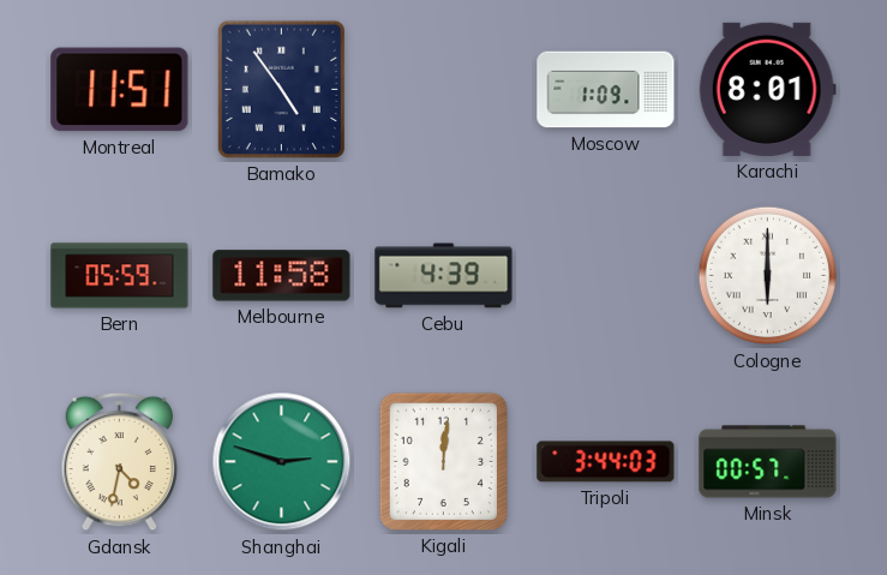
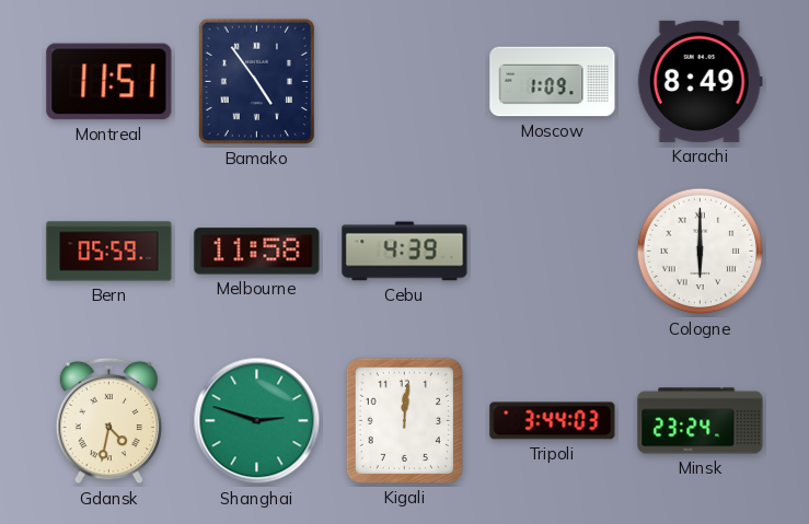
Karachi: 8:01 -> 8:49 (700, 81)
Minsk: 00:57 -> 23:24 (701, 421)
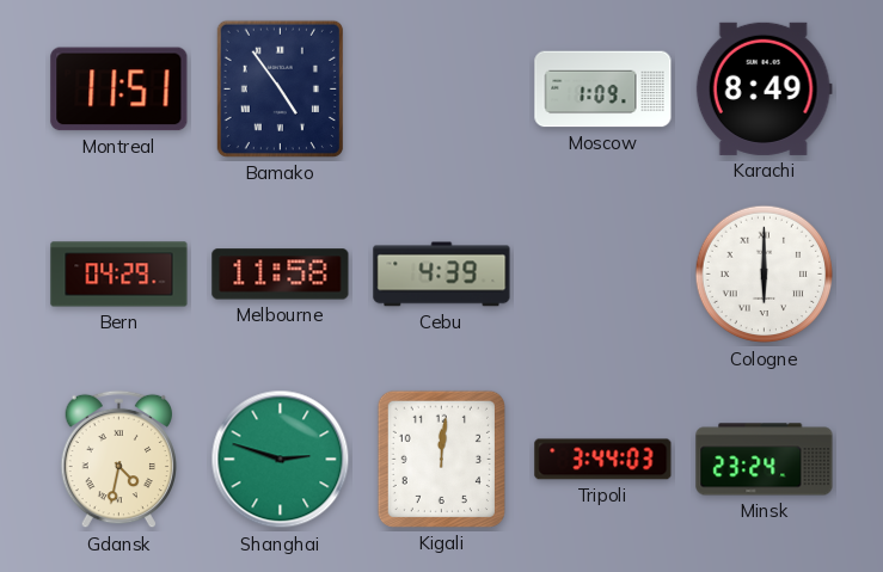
Bern: 05:59 -> 04:29 (119, 275)
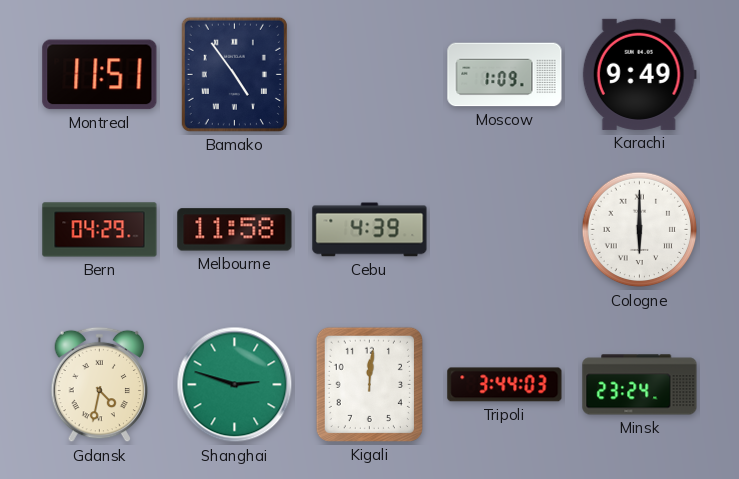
Karachi: 8:49 -> 9:49 (639, 74)
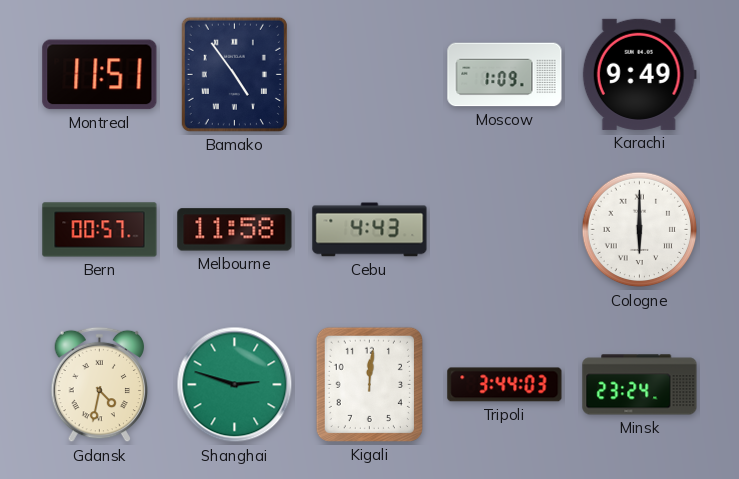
Bern: 04:29 -> 00:57 (100, 230)
Cebu: 4:39 -> 4:43 (370, 230)
